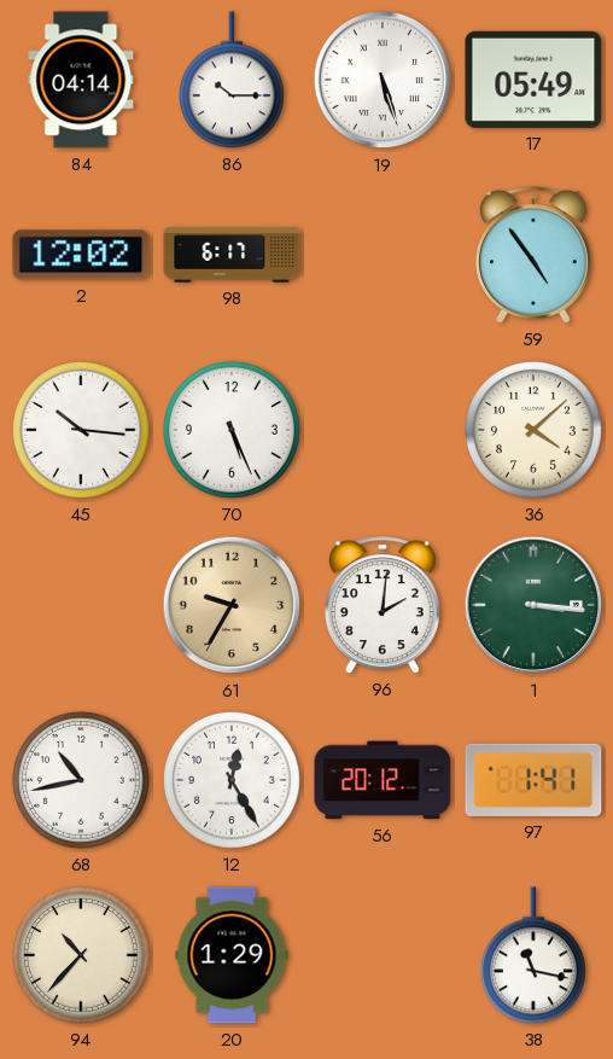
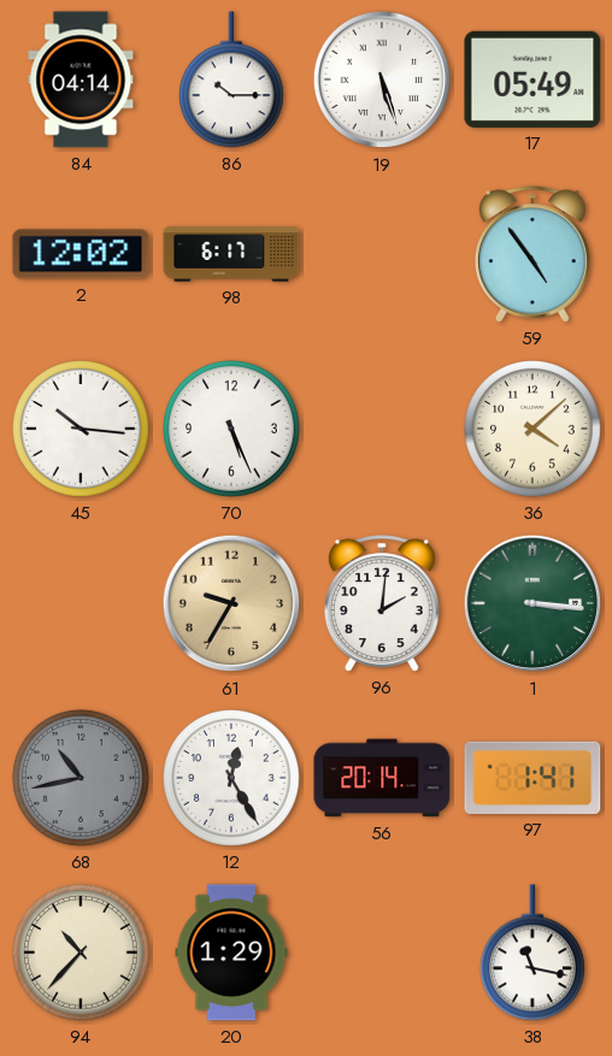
68 dial: white -> grey (82, 779)
56: 20:12 -> 20:14 (382, 778)
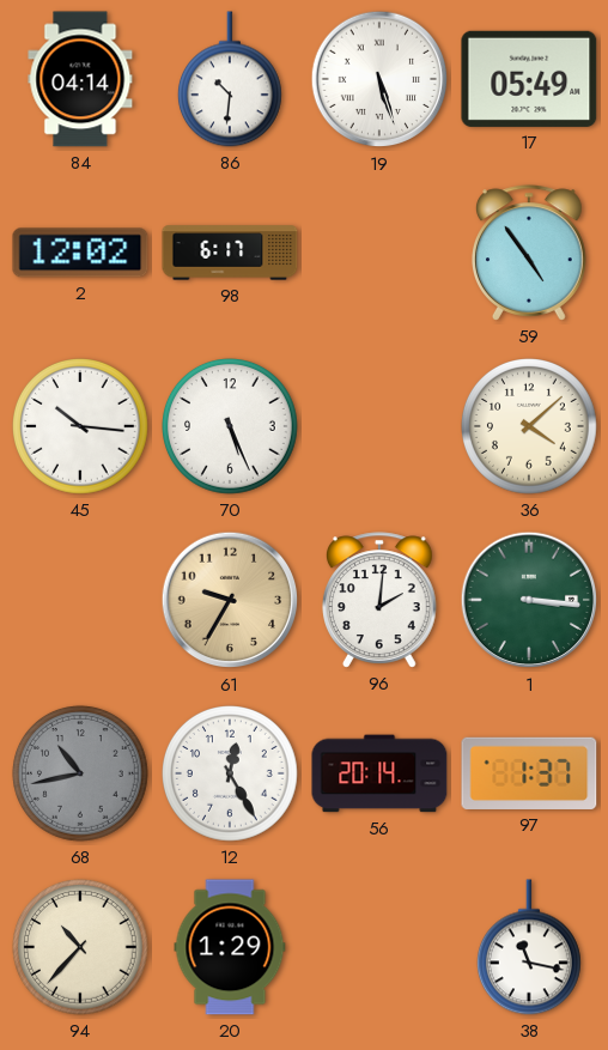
86: 10:15 -> 10:31 (230, 79)
97: 1:41 -> 1:37 (529, 773)
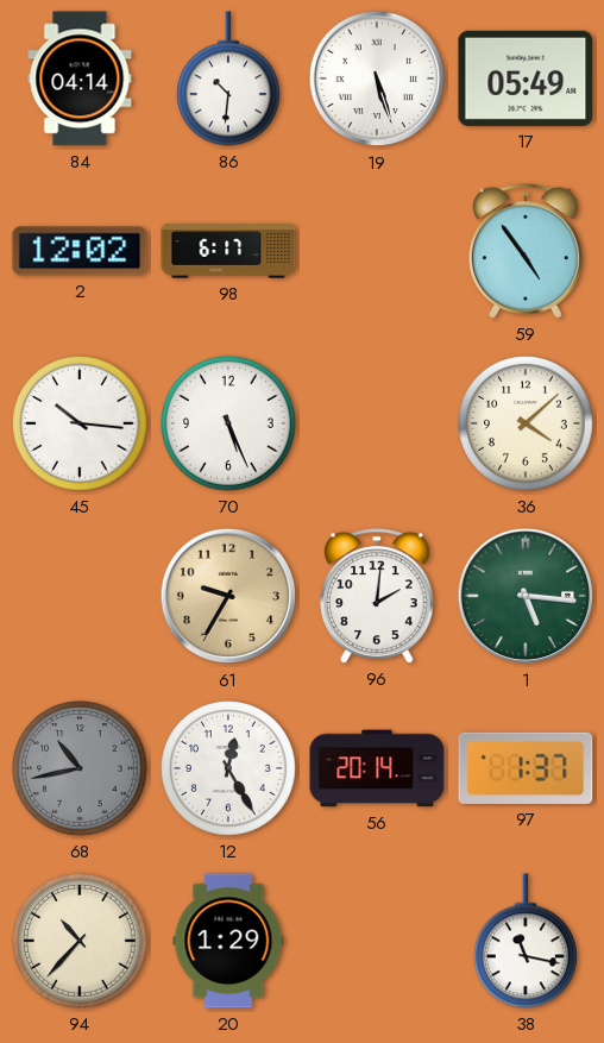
1: 3:16 -> 5:16 (526, 596)
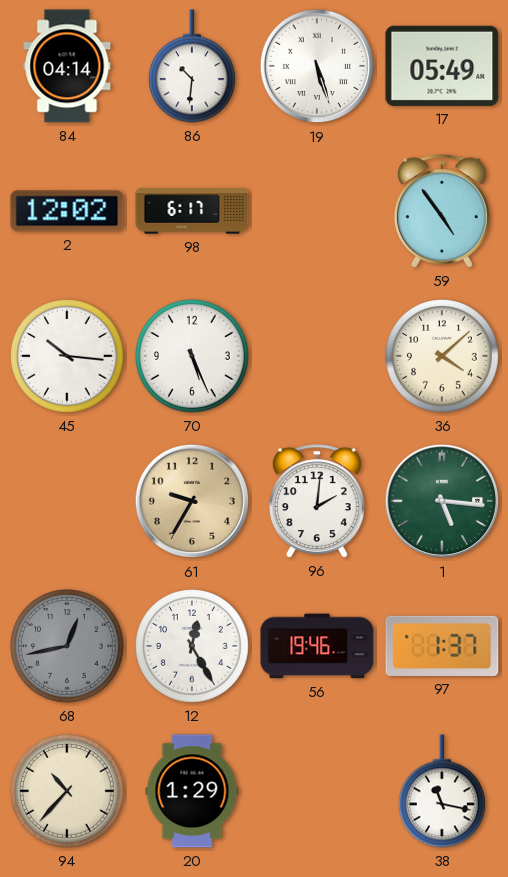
68: 10:43 -> 12:43 (68, 647)
56: 20:14 -> 19:46 (317, 646)
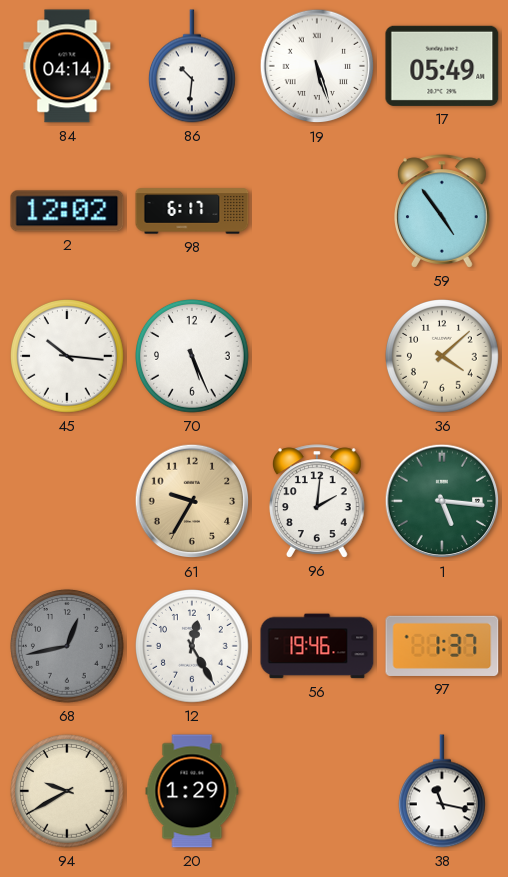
94: 10:37 -> 9:40 (68, 792)
